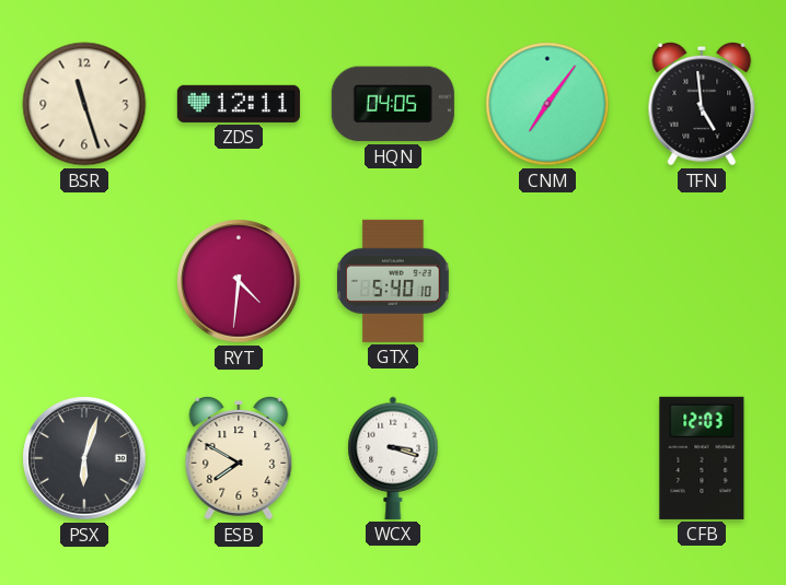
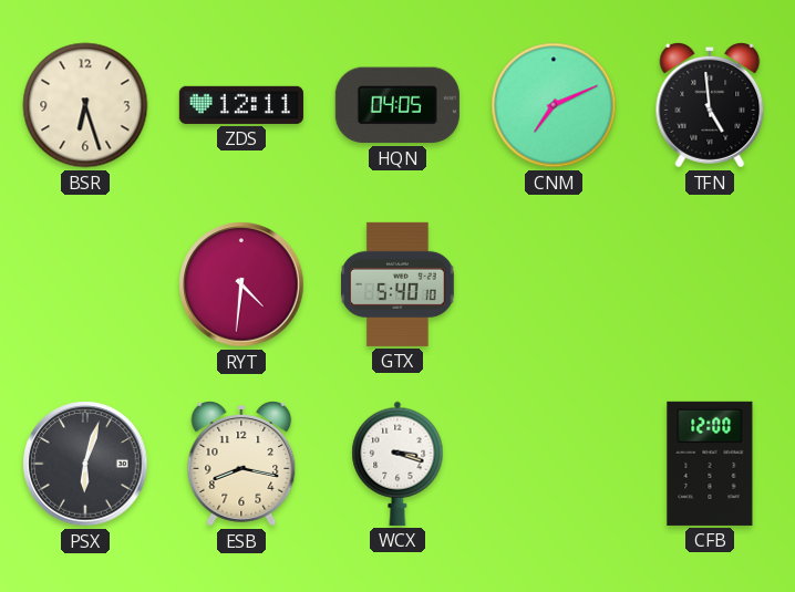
BSR: 11:27 -> 6:27 (85, 105)
CNM: 7:06 -> 7:11 (554, 105)
ESB: 7:50 -> 8:17 (241, 465)
CFB: 12:03 -> 12:00 (710, 464)
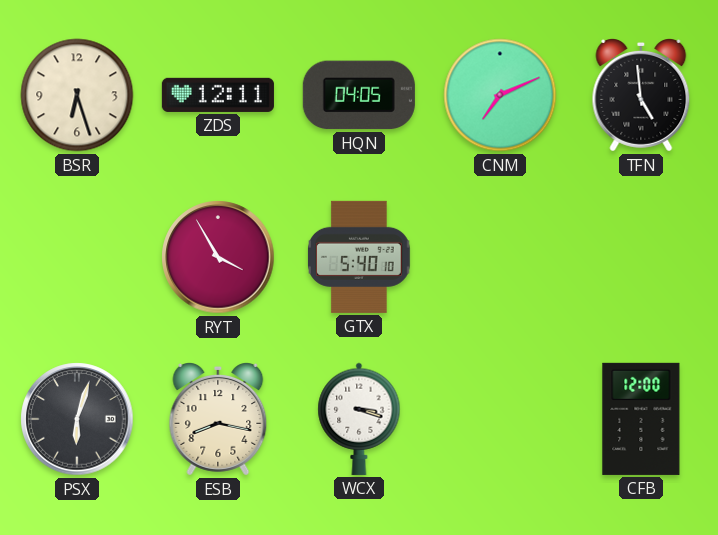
RYT: 4:31 -> 3:55 (218, 257)
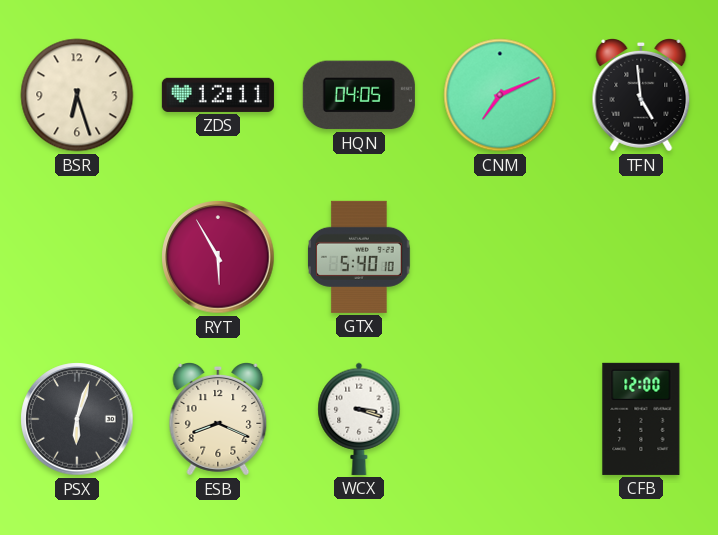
RYT: 3:55 -> 5:55 (218, 257)
ESB: 8:17 -> 8:19 (218, 420)
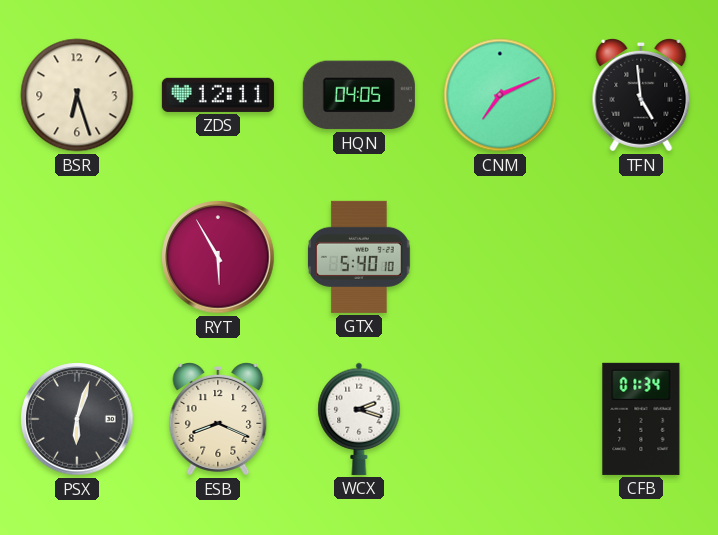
WCX: 3:18 -> 2:18 (359, 419)
CFB: 12:00 -> 01:34 (641, 419)
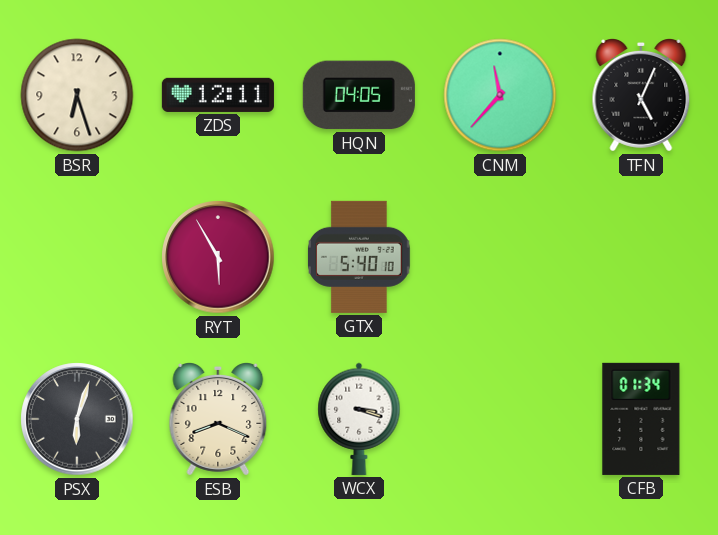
CNM: 7:11 -> 11:37 (500, 95)
TFN: 4:59 -> 5:04 (641, 96)
WCX: 2:18 -> 3:18 (359, 419)
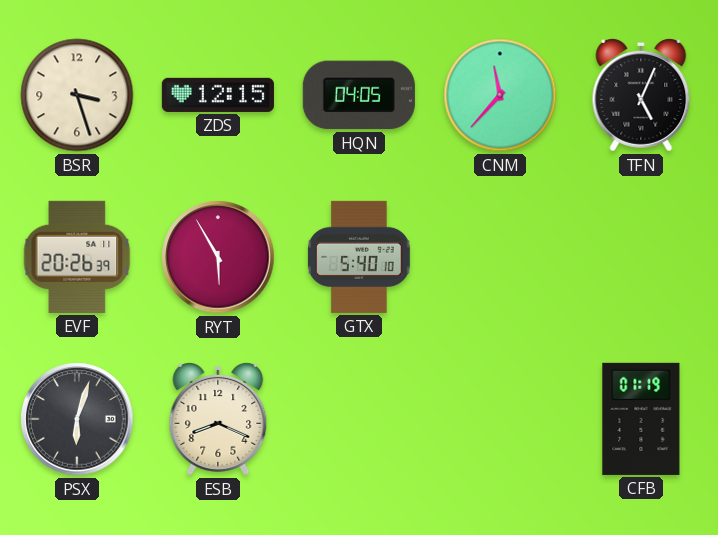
BSR: 6:27 -> 3:27 (77, 95)
ZDS: 12:11 -> 12:15 (218, 95)
EVF: none -> 20:26 (77, 257)
WCX: 3:18 -> none (359, 419)
CFB: 01:34 -> 01:19 (641, 419)
